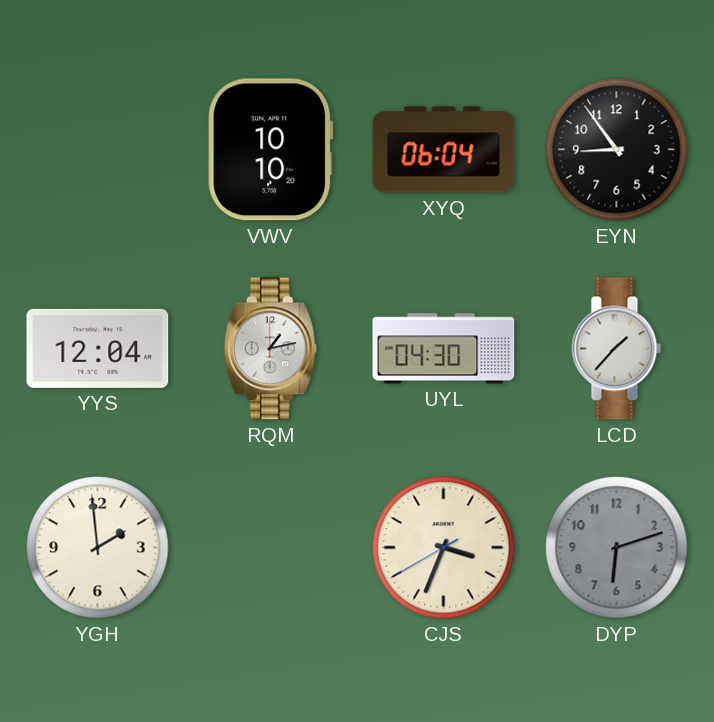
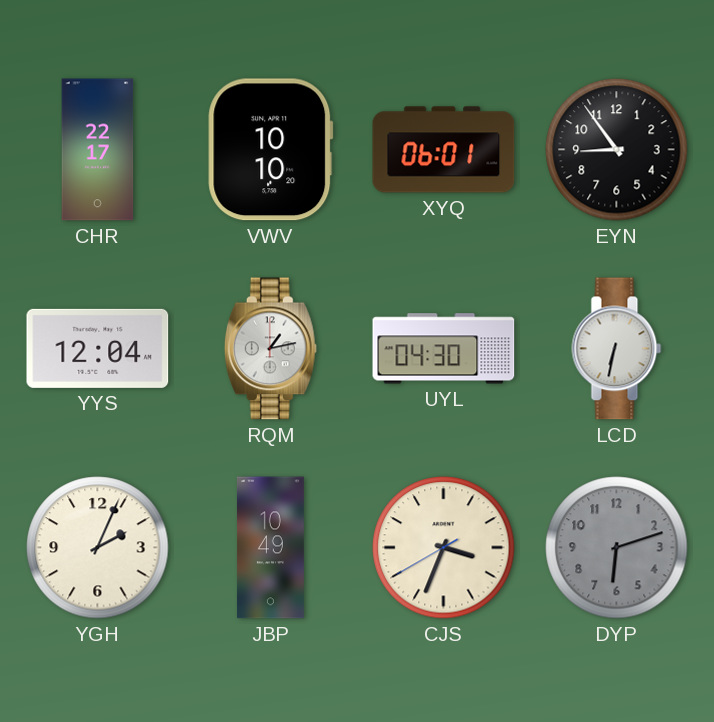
CHR: none -> 22:17 (98, 150)
XYQ: 06:04 -> 06:01 (444, 150)
LCD: 1:37 -> 6:32 (617, 349)
YGH: 1:59 -> 2:04 (98, 548)
JBP: none -> 10:49 (270, 548)
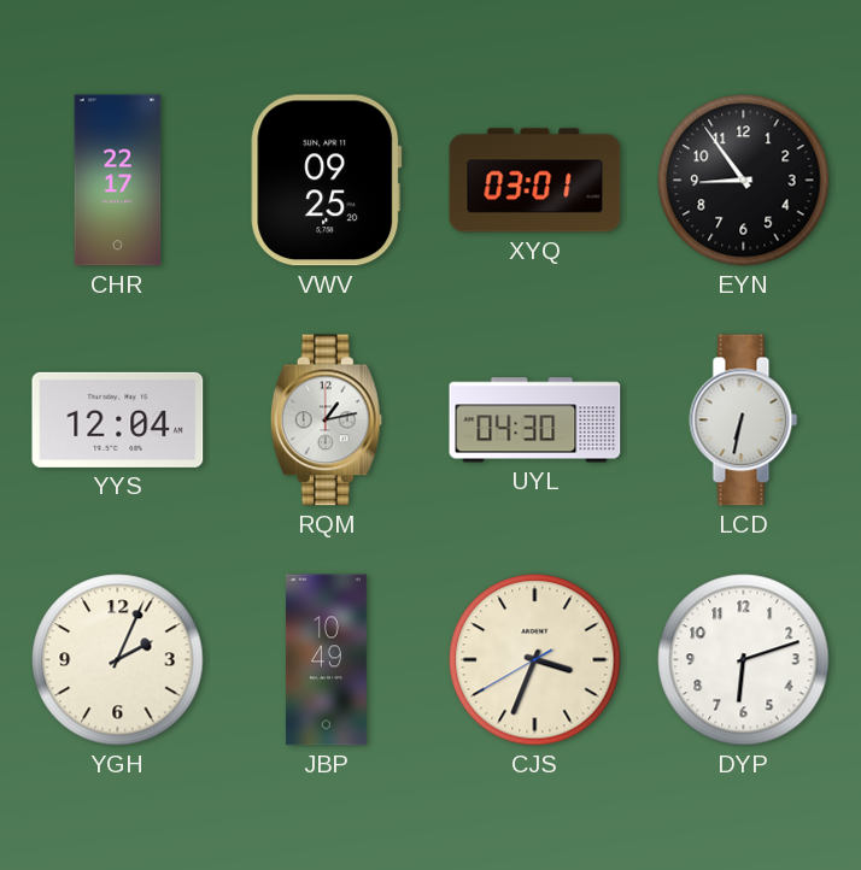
VWV: 10:10 -> 09:25 (327, 181)
XYQ: 06:01 -> 03:01 (535, 181)
DYP dial: grey -> white (744, 660)
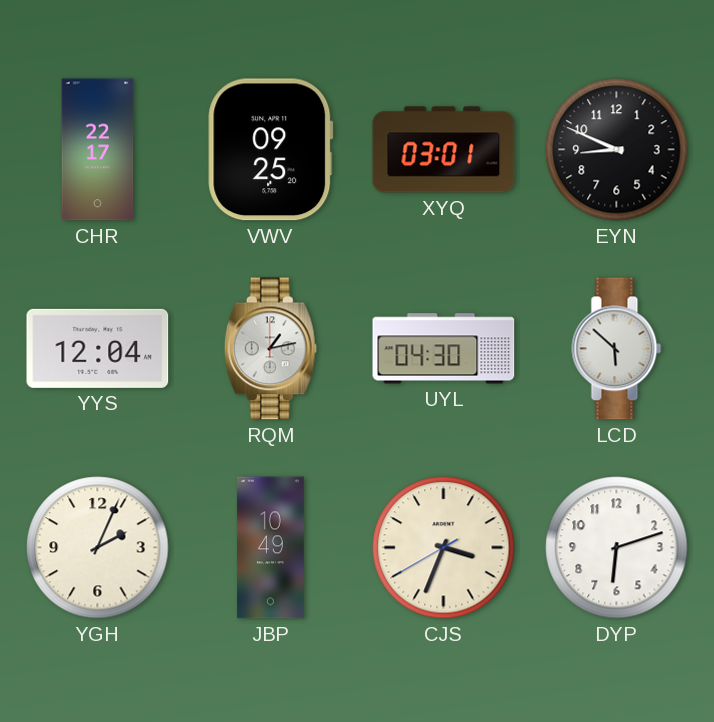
EYN: 8:54 -> 8:49 (617, 150)
LCD: 6:32 -> 5:52 (617, 349)
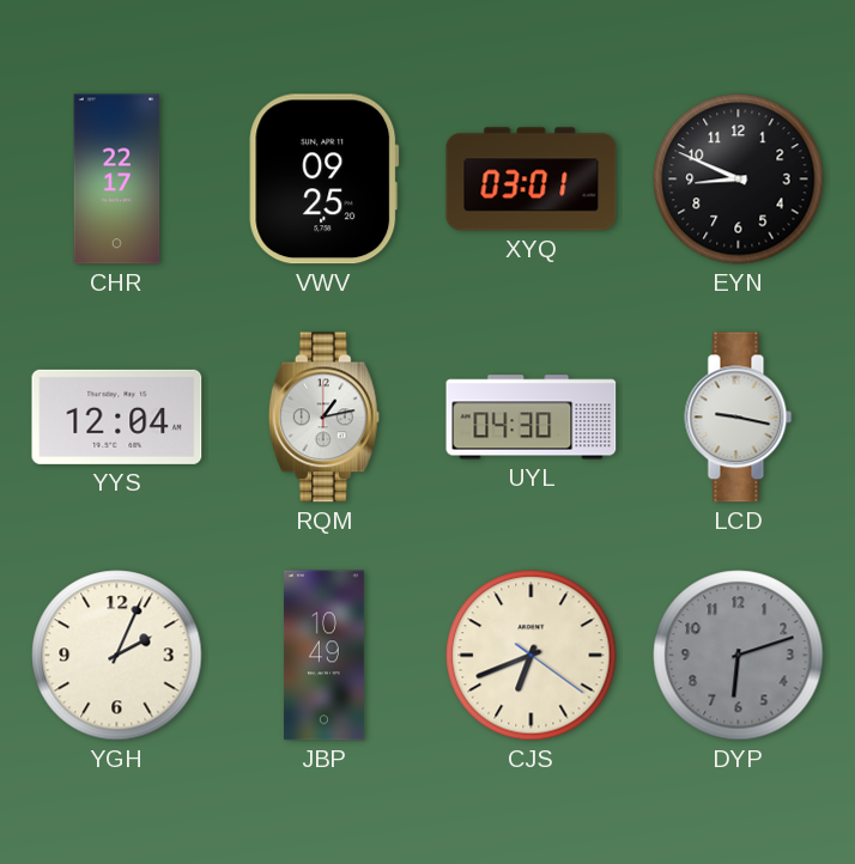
LCD: 5:52 -> 9:17 (739, 418)
CJS: 3:33 -> 6:41 (532, 656)
DYP dial: white -> grey (739, 656)
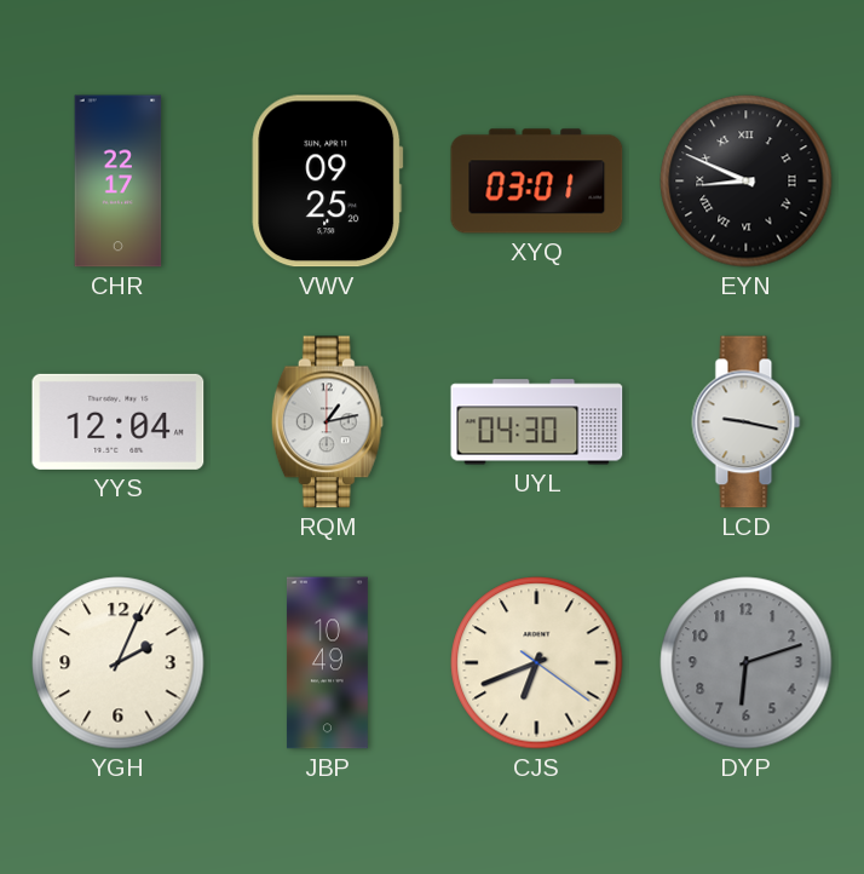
EYN numerals: Arabic -> Roman (747, 182)
